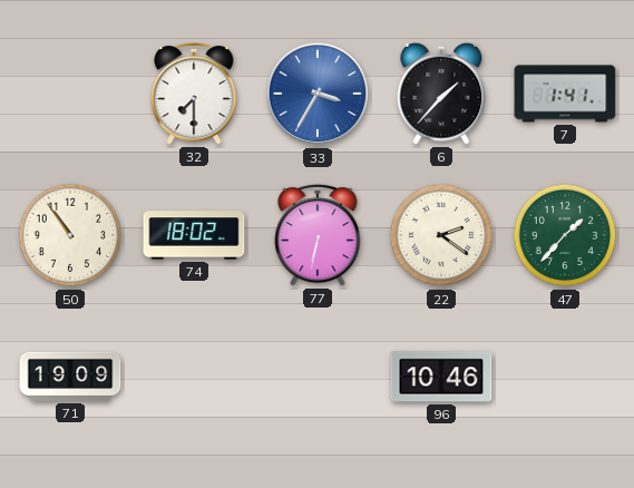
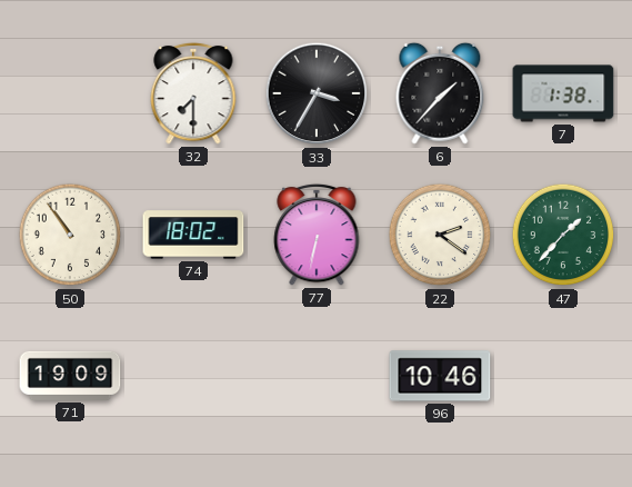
33 dial: blue -> black (317, 93)
7: 1:41 -> 1:38 (563, 93)
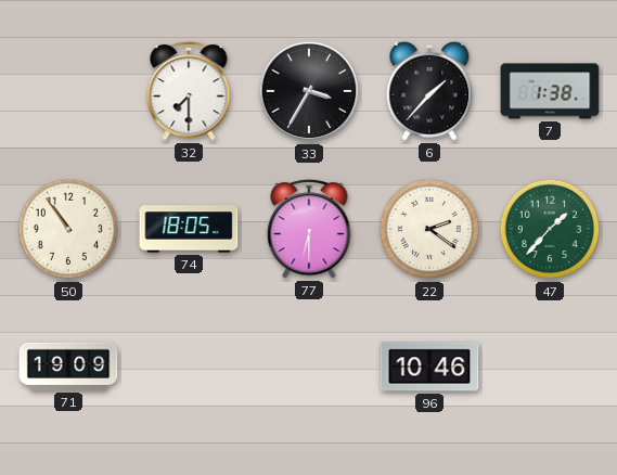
74: 18:02 -> 18:05 (189, 229)
77: 6:32 -> 6:30 (309, 229)
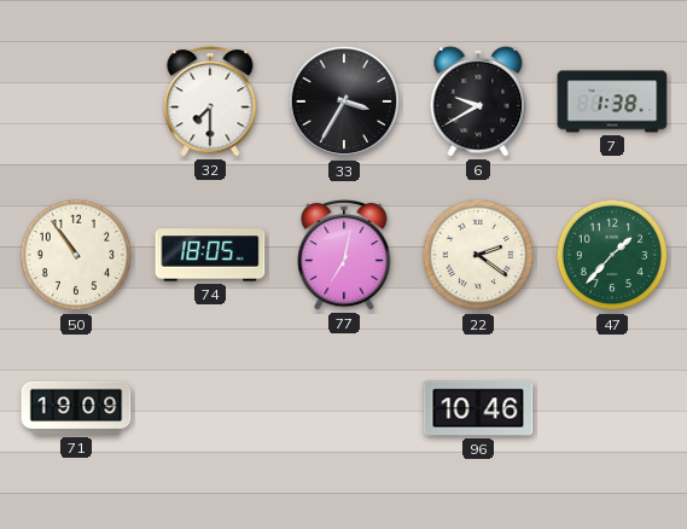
6: 1:37 -> 9:40 (478, 101)
77: 6:30 -> 7:02 (344, 255)
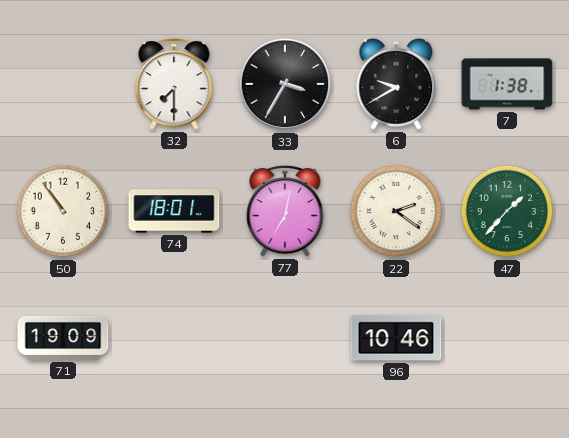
74: 18:05 -> 18:01 (174, 211)
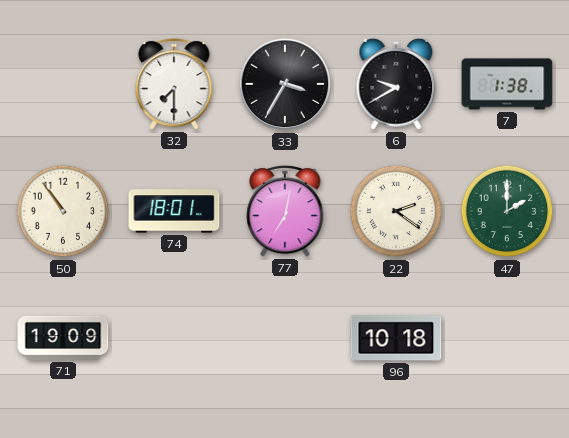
47: 1:37 -> 2:00 (507, 211)
96: 10:46 -> 10:18 (396, 338)
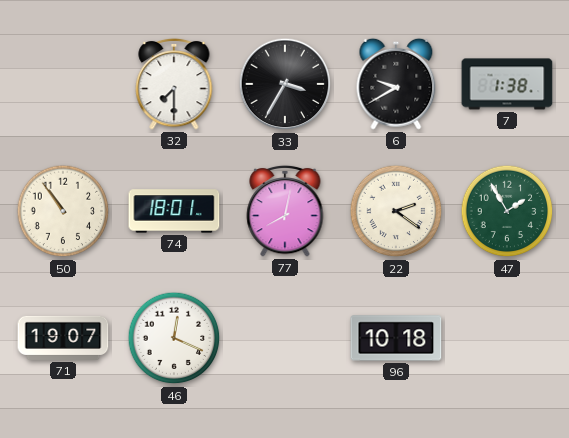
77: 7:02 -> 8:02 (285, 211)
47: 2:00 -> 1:55 (507, 211)
71: 19:09 -> 19:07 (63, 338)
46: none -> 12:19 (174, 338)
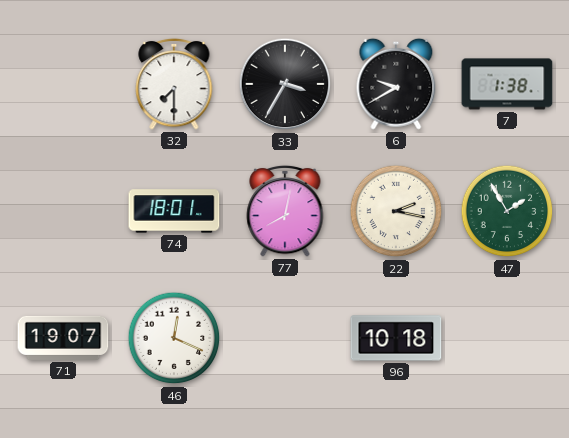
50: 10:54 -> none (63, 211)
22: 2:21 -> 2:17 (396, 211)
